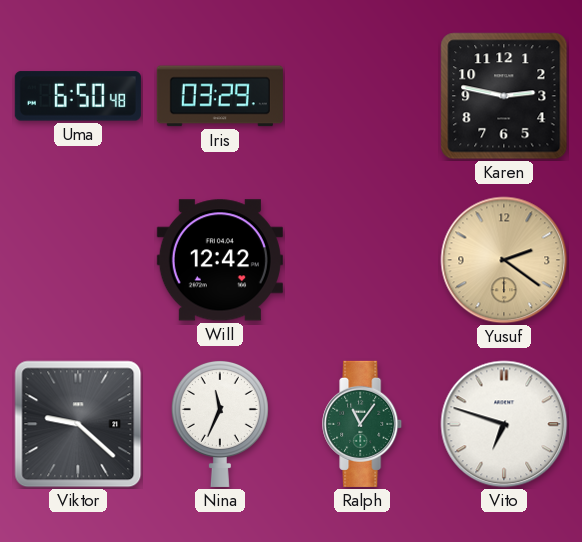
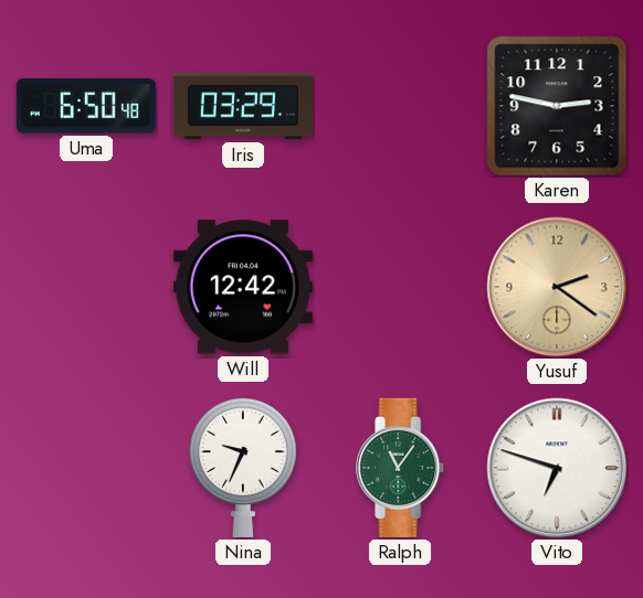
Viktor: 9:22 -> none (78, 424)
Nina: 11:34 -> 9:34 (243, 467)
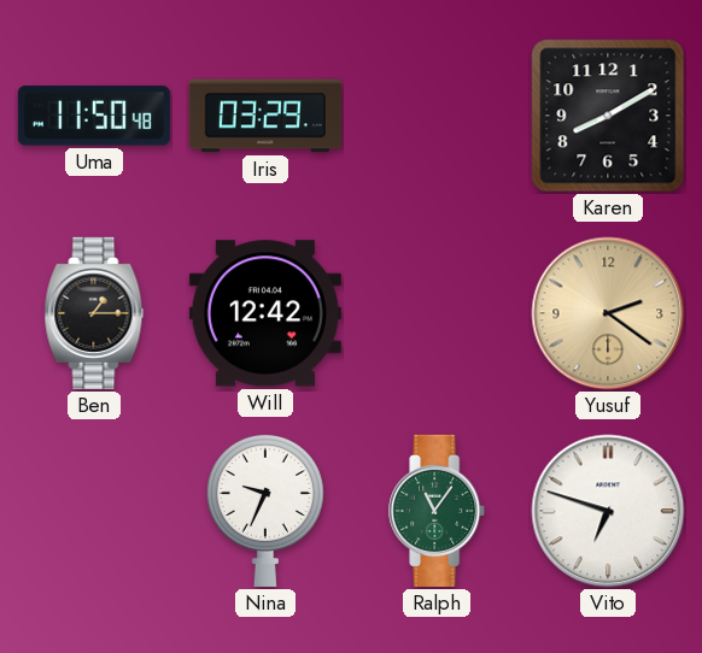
Uma: 6:50 -> 11:50 (94, 116)
Karen: 2:47 -> 8:10 (608, 116)
Ben: none -> 1:15 (94, 313)
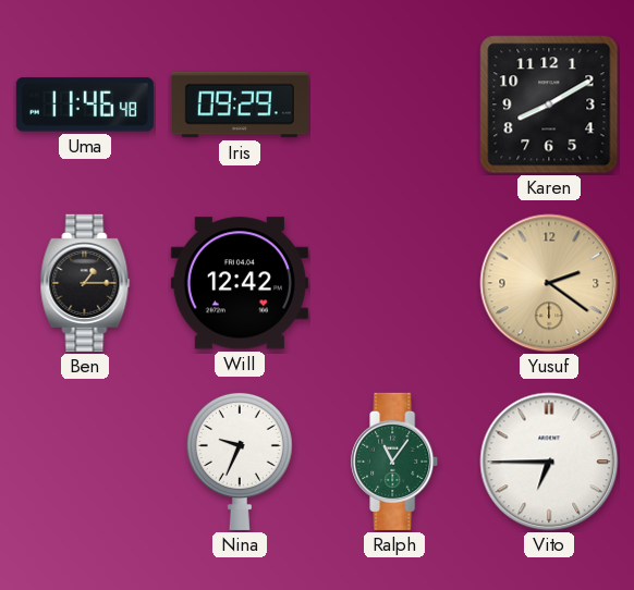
Uma: 11:50 -> 11:46 (85, 105)
Iris: 03:29 -> 09:29 (240, 105)
Vito: 6:48 -> 6:45 (549, 462)
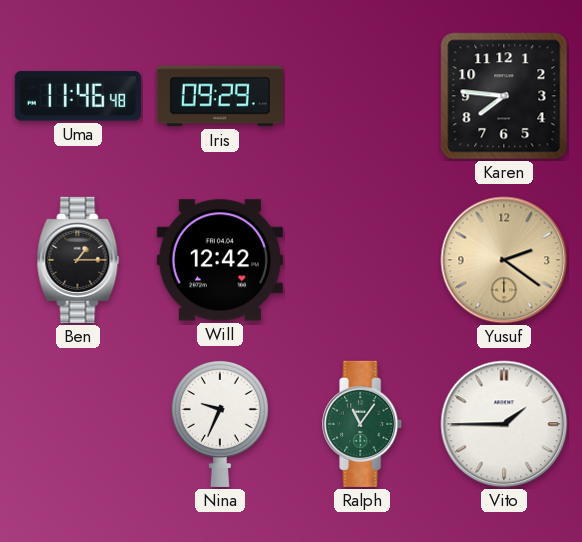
Karen: 8:10 -> 7:46 (504, 96)
Vito: 6:45 -> 1:45 (504, 424)
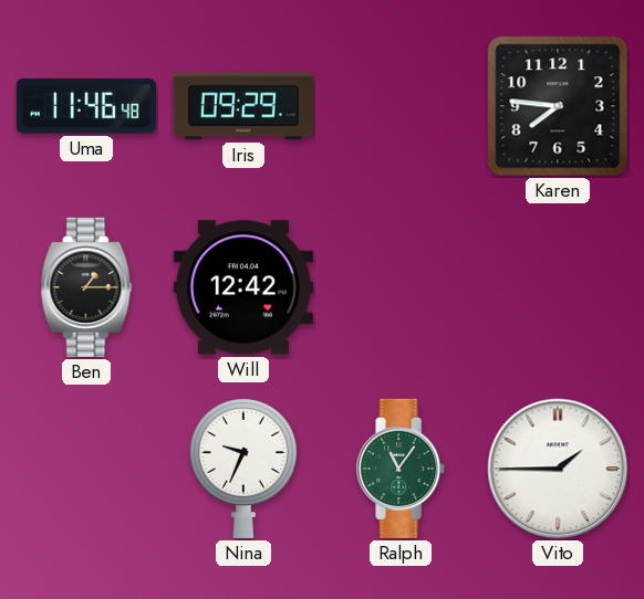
Yusuf: 2:21 -> none (504, 260)
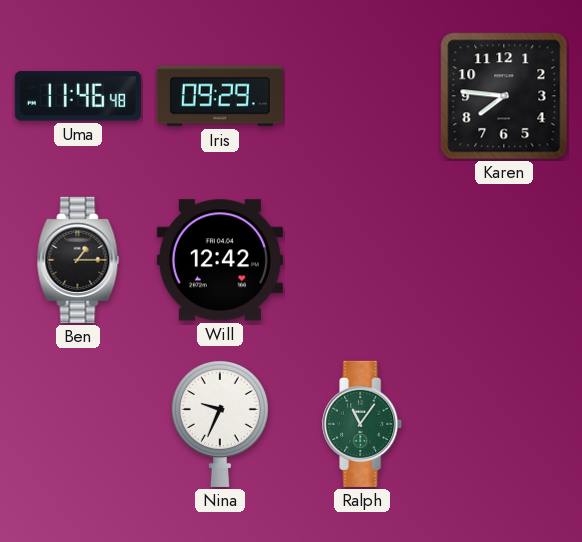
Vito: 1:45 -> none (558, 469)
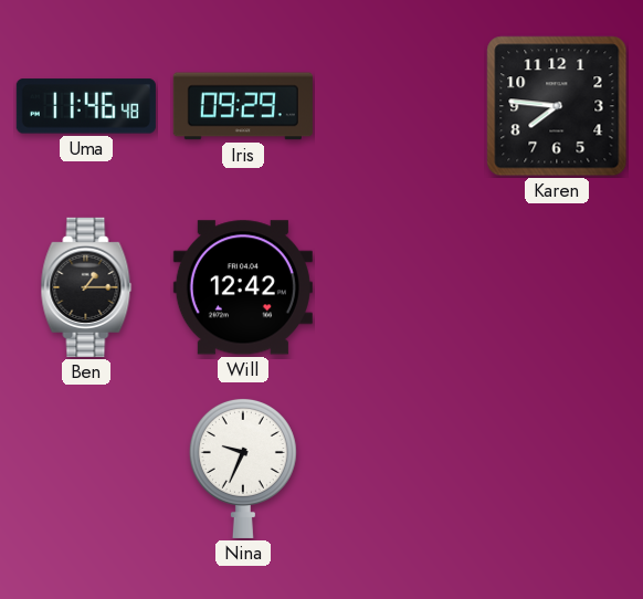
Ralph: 11:06 -> none (363, 424)
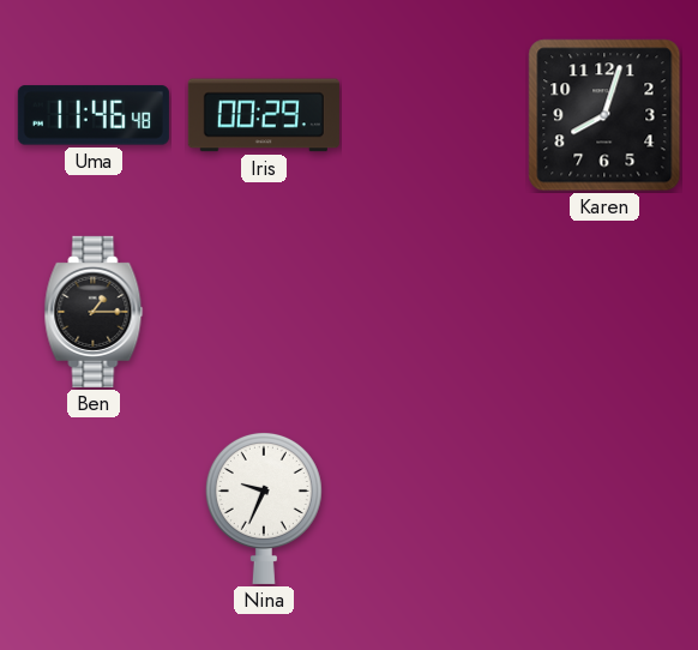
Iris: 09:29 -> 00:29 (264, 115)
Karen: 7:46 -> 8:03 (604, 115)
Will: 12:42 -> none (243, 287)
